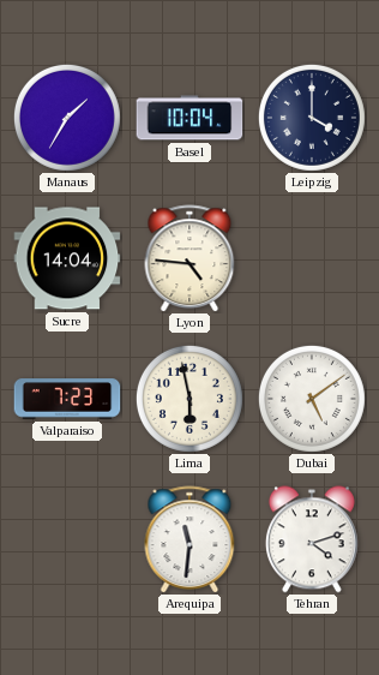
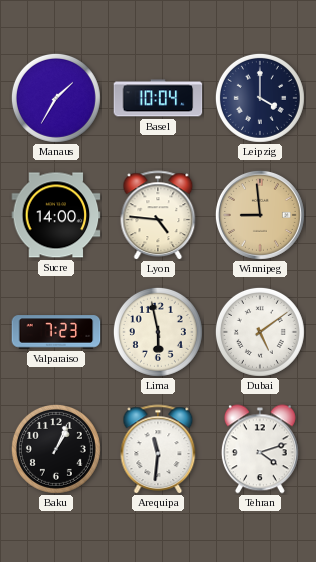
Sucre: 14:04 -> 14:00 (56, 215)
Winnipeg: none -> 8:59 (260, 215)
Baku: none -> 1:04 (56, 449)
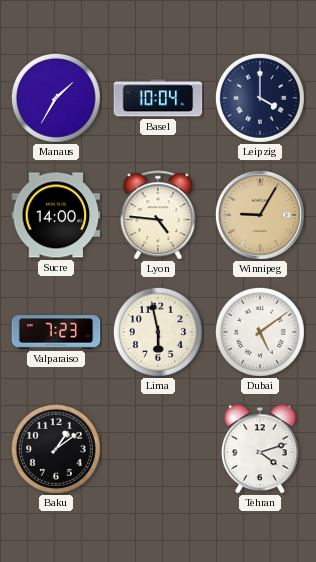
Winnipeg: 8:59 -> 9:05 (260, 215)
Baku: 1:04 -> 1:09 (56, 449)
Arequipa: 11:31 -> none (158, 449)
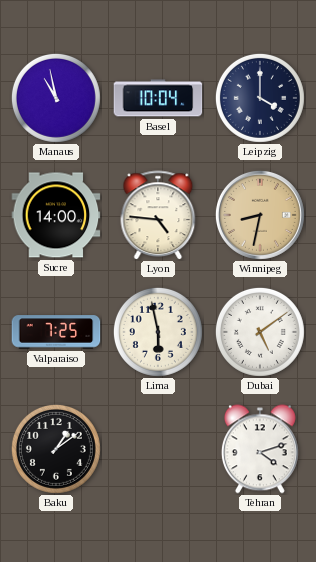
Manaus: 1:35 -> 10:58 (56, 98)
Winnipeg: 9:05 -> 8:32 (260, 215)
Valparaiso: 7:23 -> 7:25 (56, 332)
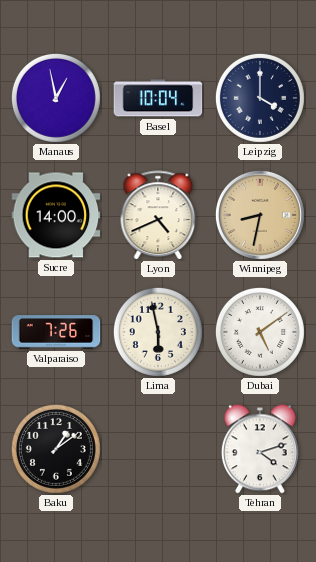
Manaus: 10:58 -> 12:58 (56, 98)
Lyon: 4:46 -> 4:41 (158, 215)
Valparaiso: 7:25 -> 7:26 (56, 332)
